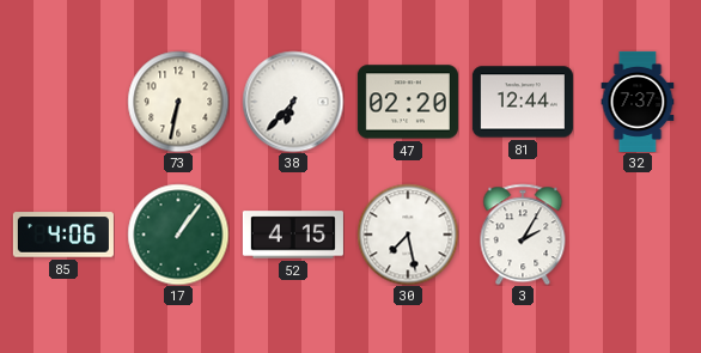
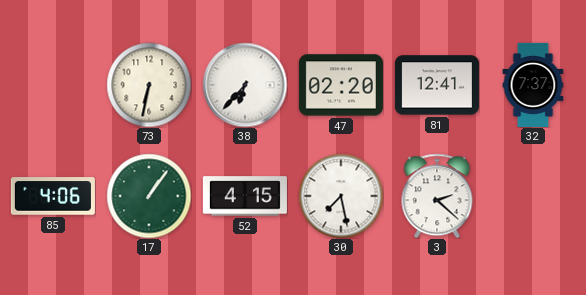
81: 12:44 -> 12:41 (437, 85)
3: 2:05 -> 2:22 (437, 196)
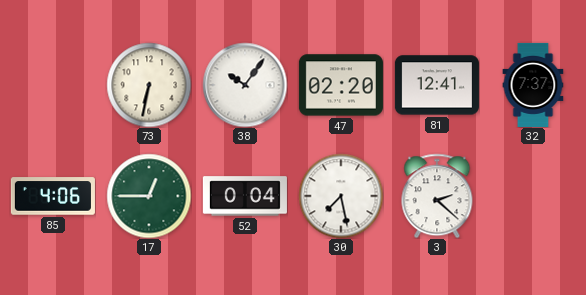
38: 6:37 -> 10:06 (245, 85)
17: 1:06 -> 12:45 (149, 196)
52: 4:15 -> 0:04 (245, 196)
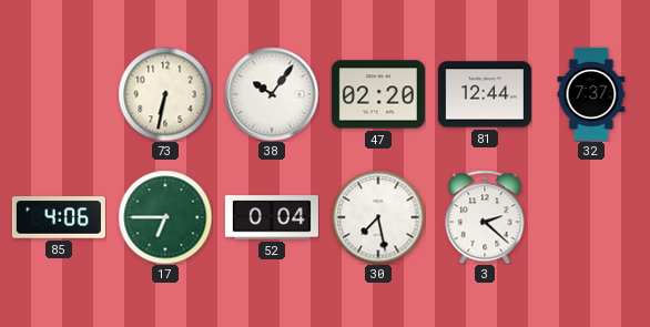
81: 12:41 -> 12:44 (485, 94)
17: 12:45 -> 6:45 (165, 217)
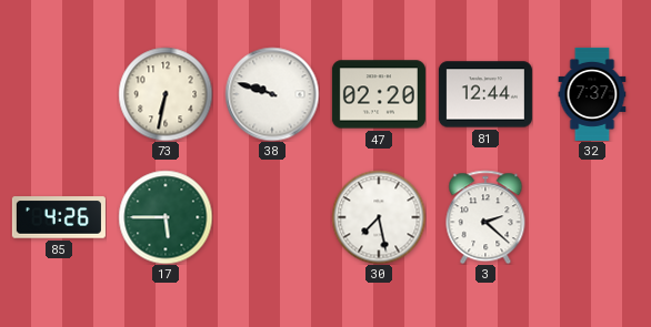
38: 10:06 -> 9:48 (272, 94)
85: 4:06 -> 4:26 (59, 217)
17: 6:45 -> 5:45 (166, 217)
52: 0:04 -> none (272, 217)
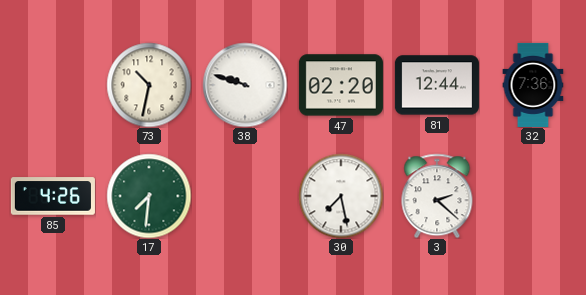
73: 6:32 -> 10:32 (149, 85)
32: 7:37 -> 7:36 (533, 85)
17: 5:45 -> 7:31 (149, 196)
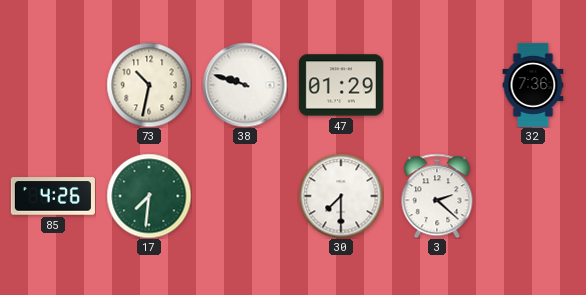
47: 02:20 -> 01:29 (341, 85)
81: 12:44 -> none (437, 85)
30: 7:28 -> 7:30 (341, 196)
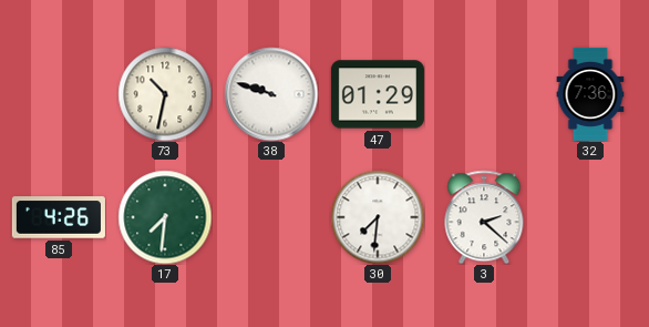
30: 7:30 -> 7:31 (378, 217)
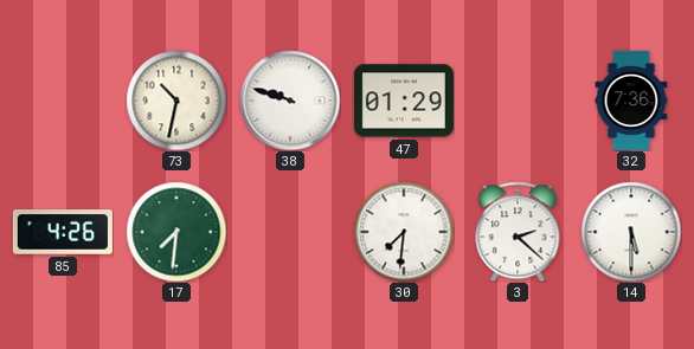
14: none -> 5:30 (631, 232)
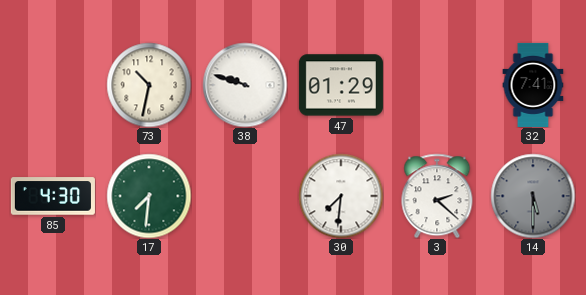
32: 7:36 -> 7:41 (533, 85)
85: 4:26 -> 4:30 (53, 196)
14 dial: white -> grey (533, 196)
